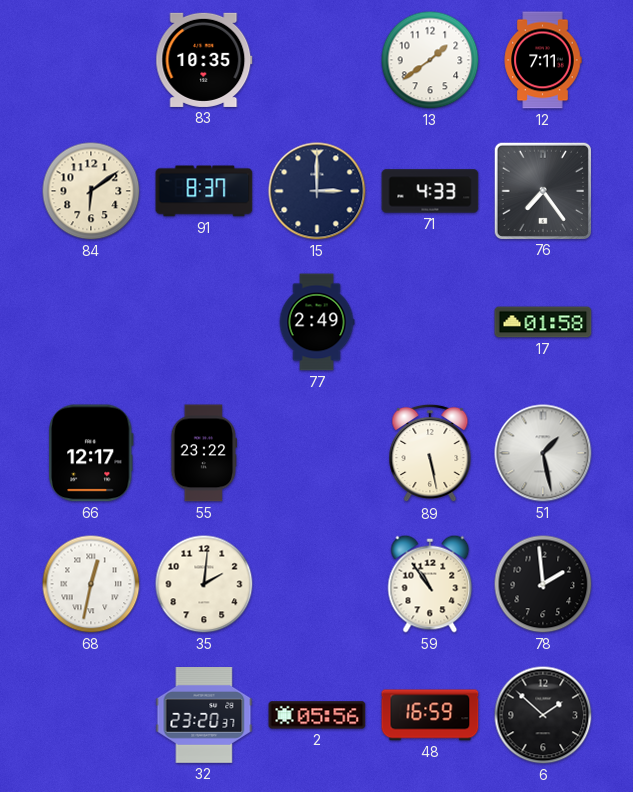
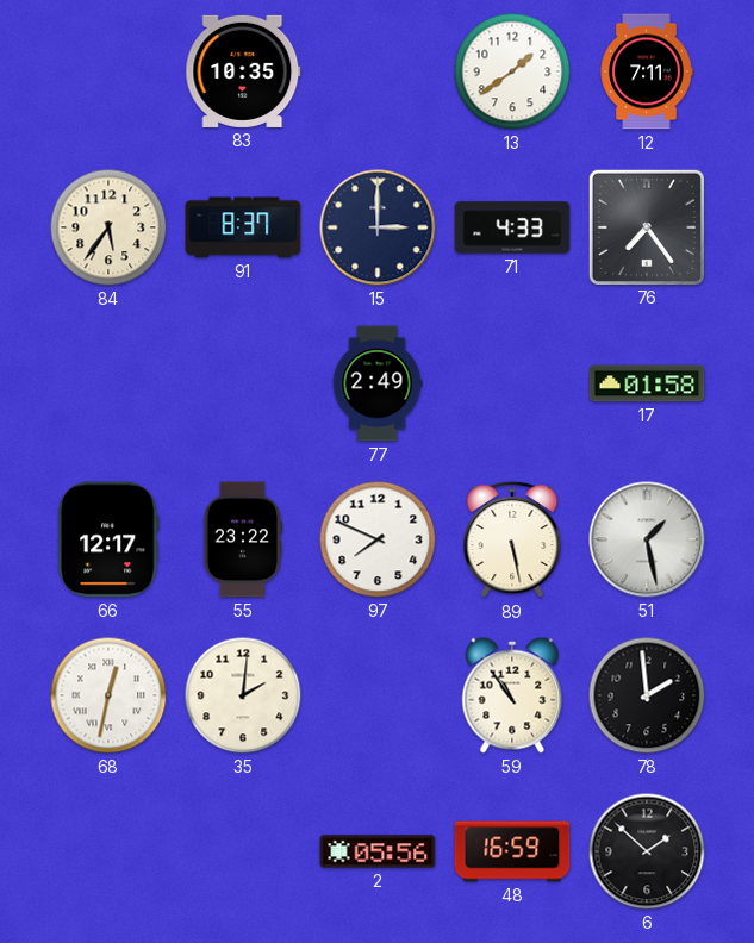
84: 6:09 -> 5:36 (108, 227)
97: none -> 7:49 (378, 539)
32: 23:20 -> none (204, 716)
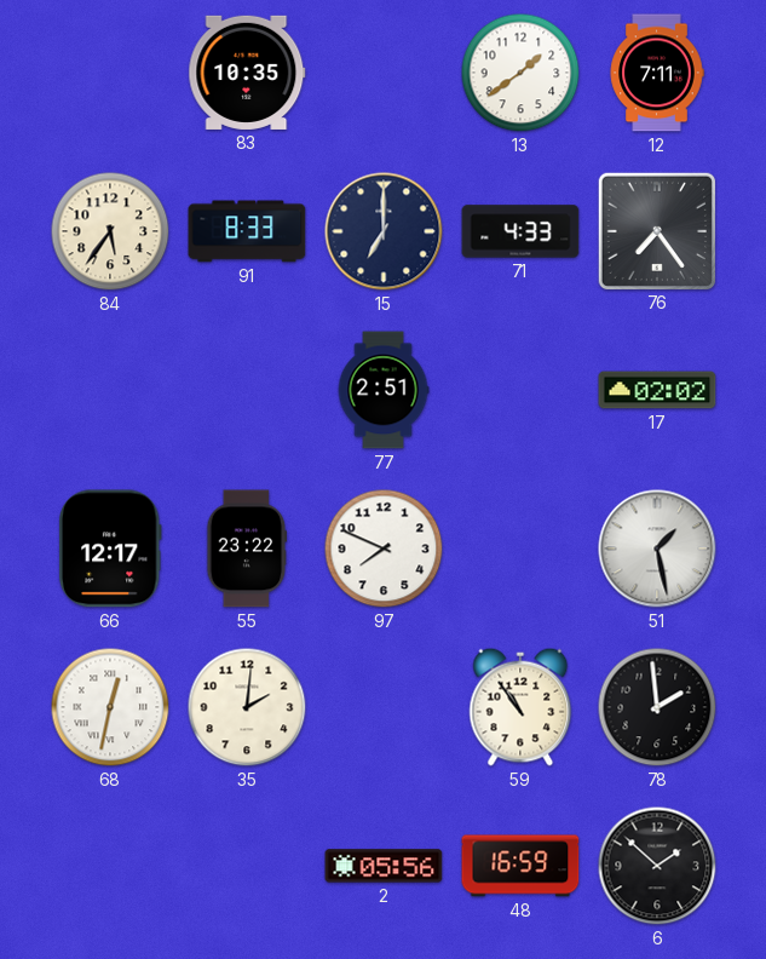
91: 8:37 -> 8:33 (247, 231)
15: 3:00 -> 7:00 (384, 231)
77: 2:49 -> 2:51 (384, 390)
17: 01:58 -> 02:02 (657, 390)
89: 5:28 -> none (512, 539)
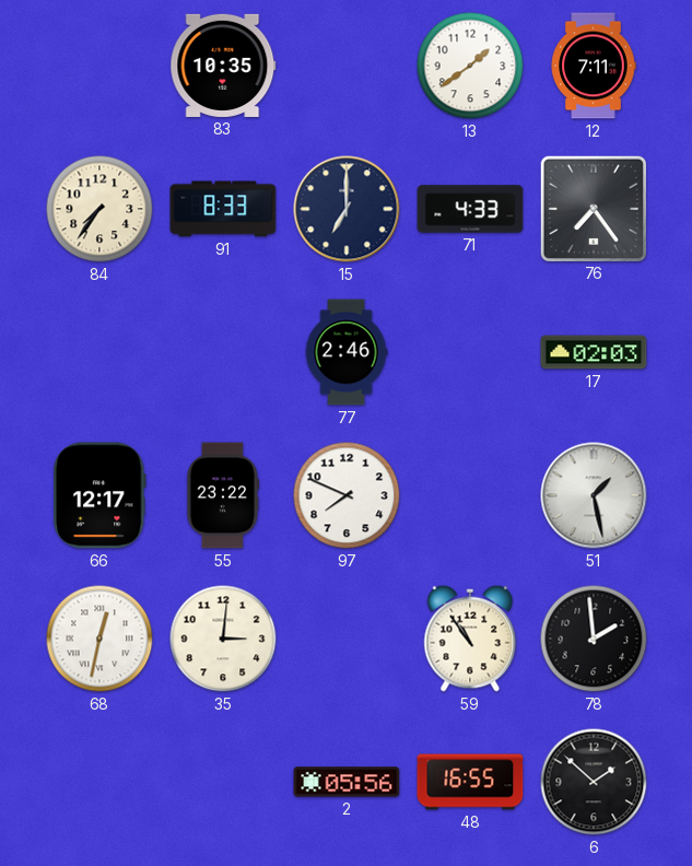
84: 5:36 -> 7:36 (99, 209)
77: 2:51 -> 2:46 (347, 352)
17: 02:02 -> 02:03 (594, 352)
35: 2:01 -> 3:01 (223, 639)
48: 16:59 -> 16:55 (470, 782)
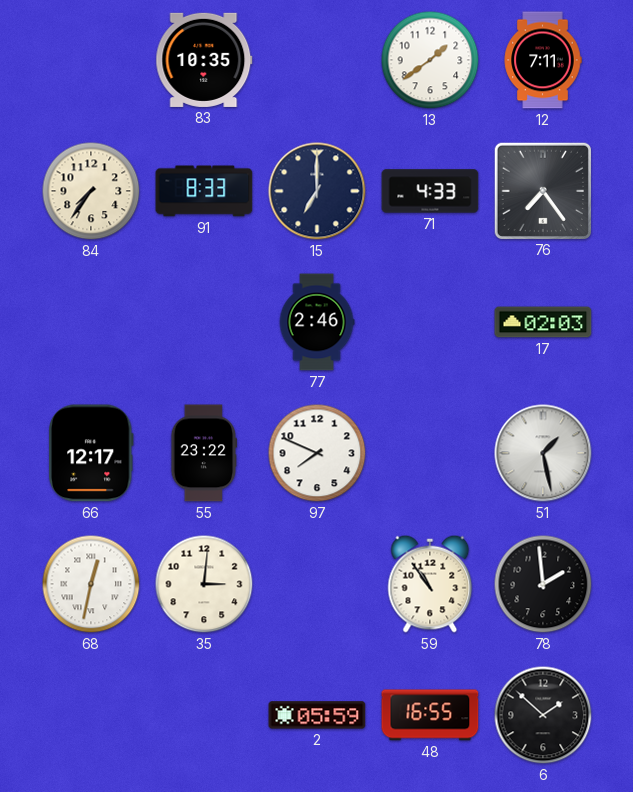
2: 05:56 -> 05:59 (317, 715)
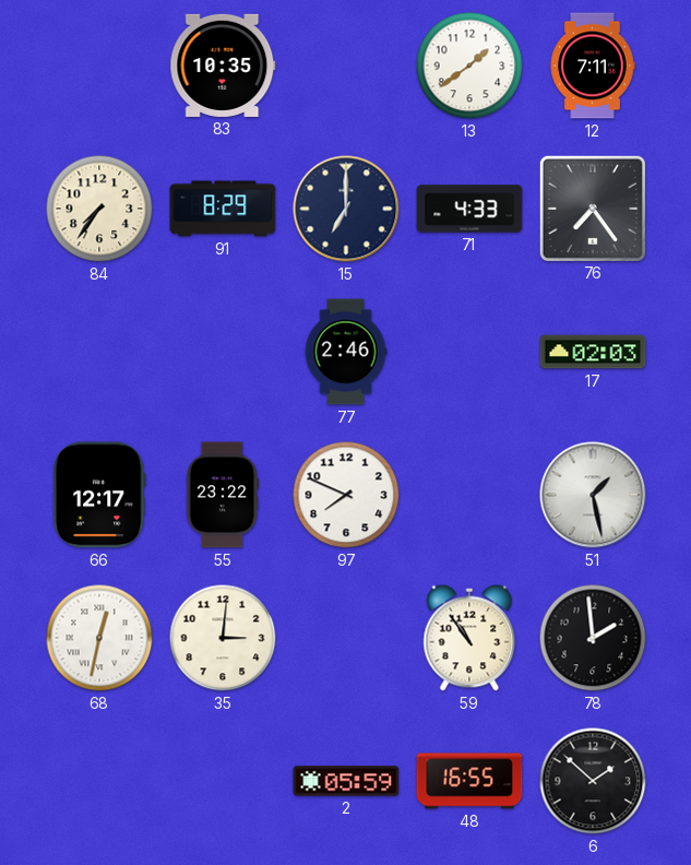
91: 8:33 -> 8:29 (223, 209)
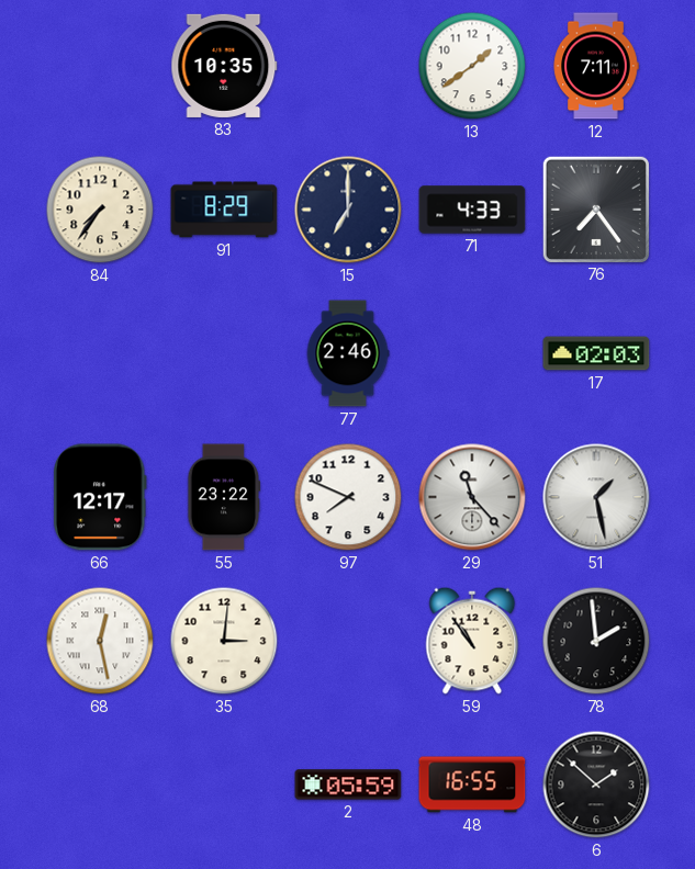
29: none -> 11:23 (472, 497)
68: 12:32 -> 12:28 (100, 641)
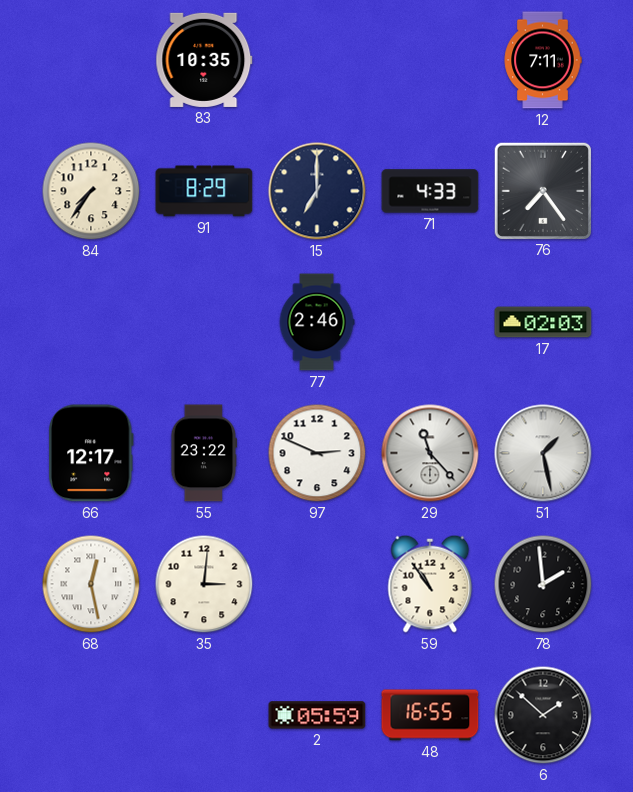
13: 1:39 -> none (472, 66)
97: 7:49 -> 2:49 (317, 453)
